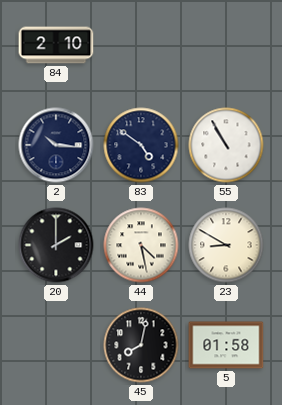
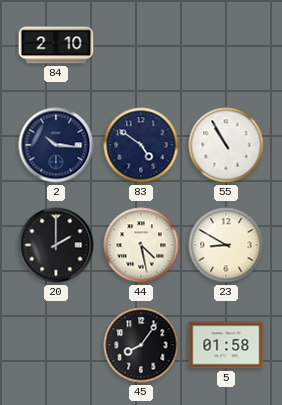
45: 8:02 -> 8:06 (141, 345)
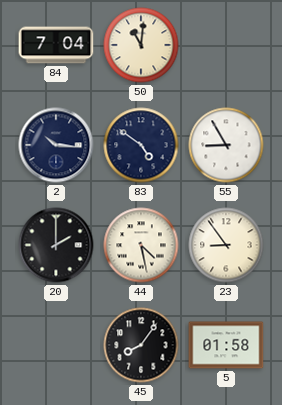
84: 2:10 -> 7:04 (56, 45)
50: none -> 11:01 (141, 45)
55: 10:55 -> 8:55 (226, 145)
23: 8:50 -> 8:54 (226, 245)
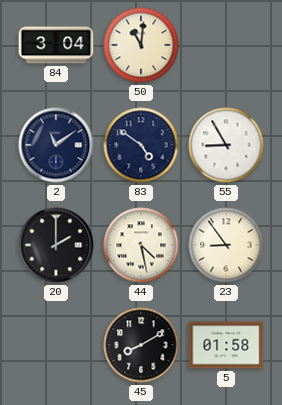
84: 7:04 -> 3:04 (56, 45)
2: 10:16 -> 11:09 (56, 145)
45: 8:06 -> 8:10 (141, 345)
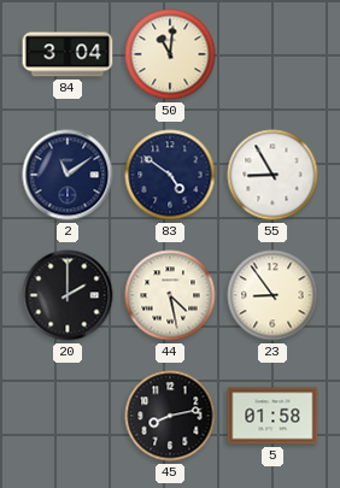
45: 8:10 -> 8:13 (170, 416)
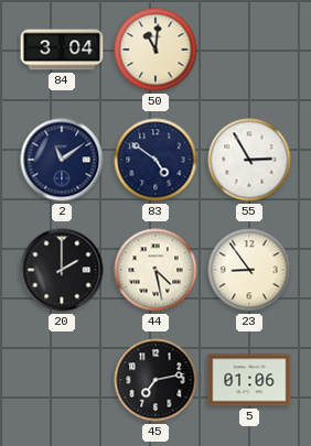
55: 8:55 -> 2:55 (249, 160)
45: 8:13 -> 7:13 (155, 380)
5: 01:58 -> 01:06 (249, 380)
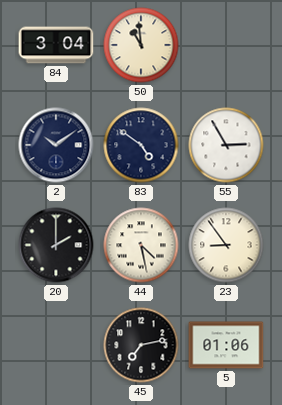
50: 11:01 -> 10:59 (141, 45)
2: 11:09 -> 10:09 (56, 145)
